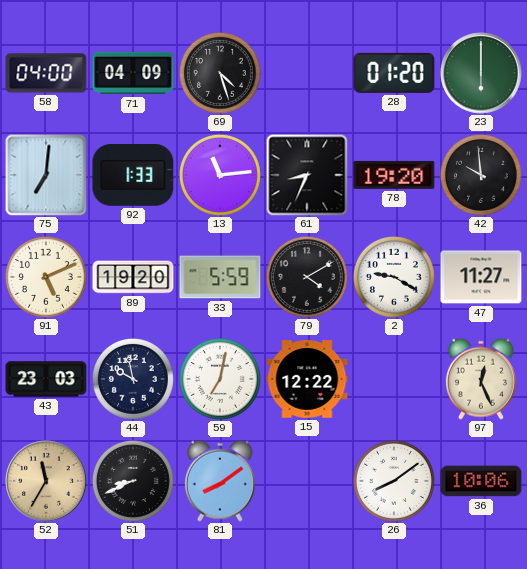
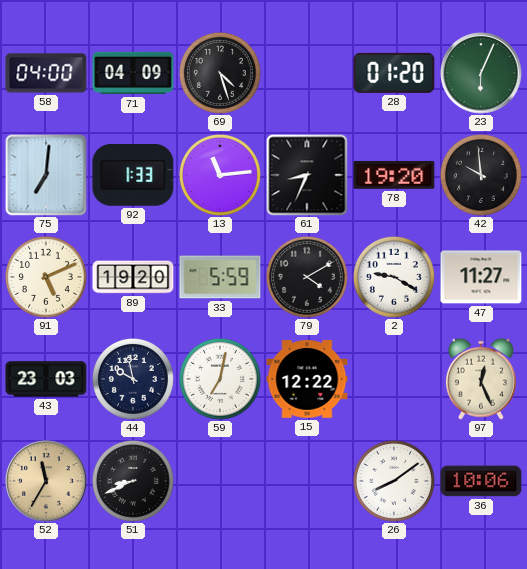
23: 6:00 -> 6:04 (481, 73)
81: 8:09 -> none (220, 481)
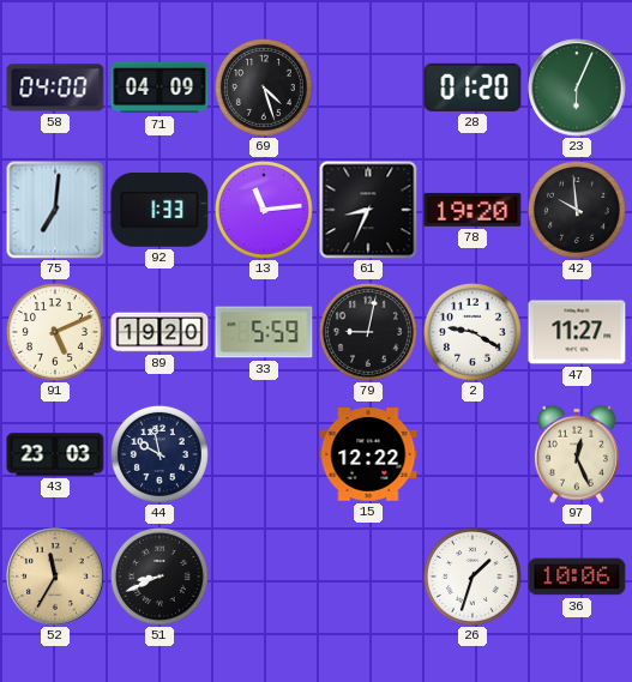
79: 4:10 -> 9:02 (368, 332)
59: 7:02 -> none (220, 379)
26: 8:09 -> 1:33 (473, 577)
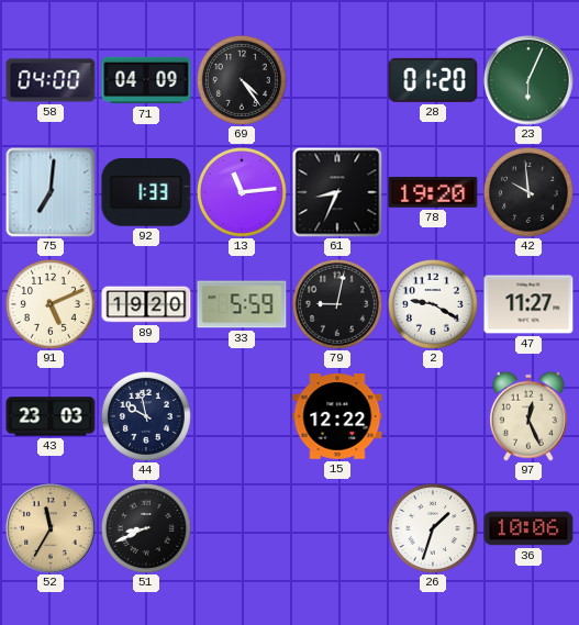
69: 4:27 -> 4:24 (242, 80)
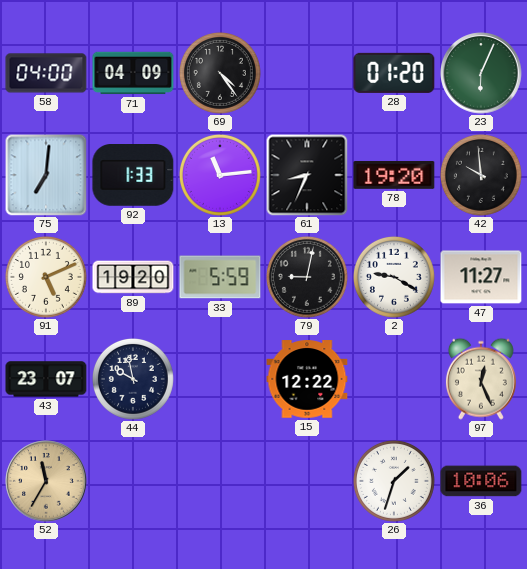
43: 23:03 -> 23:07 (46, 379)
51: 8:41 -> none (146, 528)
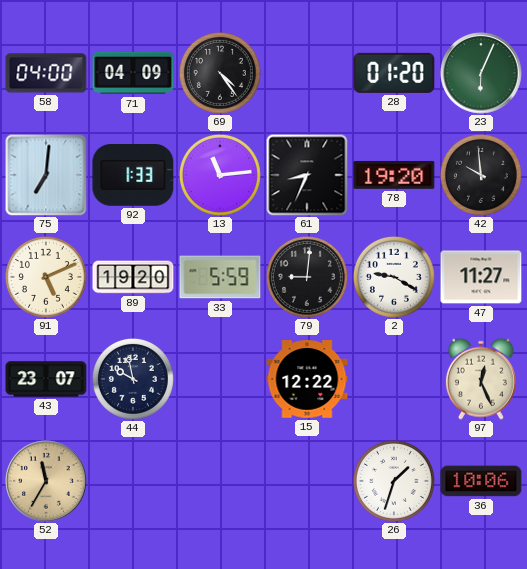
79: 9:02 -> 9:01 (307, 277)
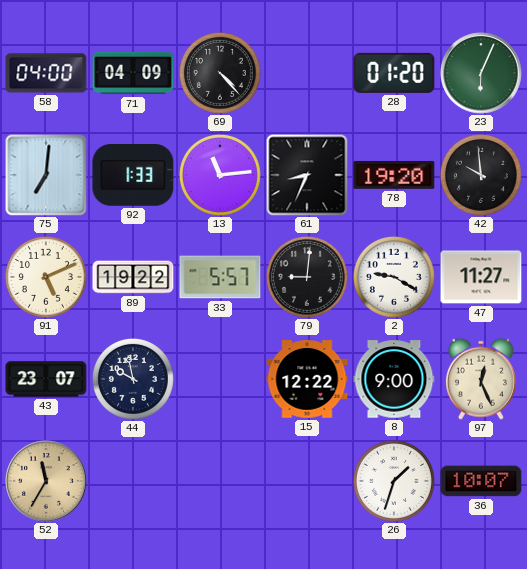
69: 4:24 -> 4:23 (220, 73)
89: 19:20 -> 19:22 (133, 277)
33: 5:59 -> 5:57 (220, 277)
8: none -> 9:00 (394, 379)
36: 10:06 -> 10:07 (481, 481)
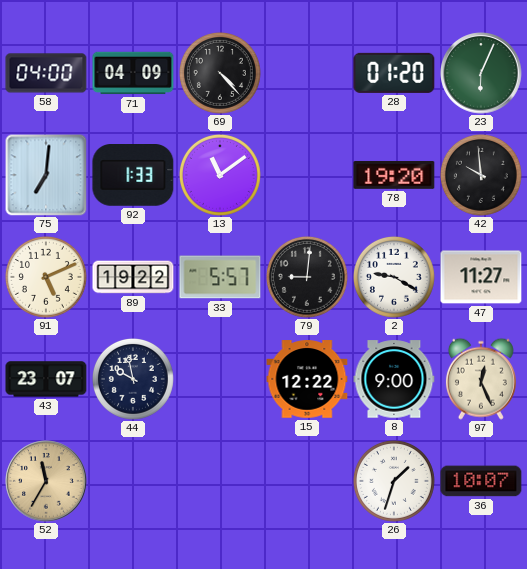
13: 11:14 -> 11:09 (220, 175)
61: 8:34 -> none (307, 175)
